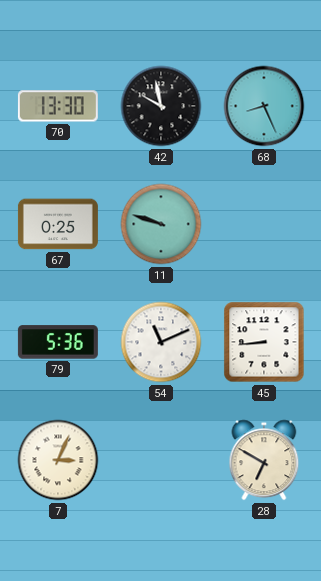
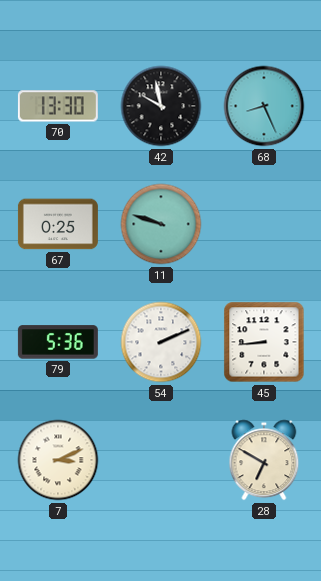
54: 11:11 -> 2:11 (161, 342)
7: 3:04 -> 3:11 (58, 460)
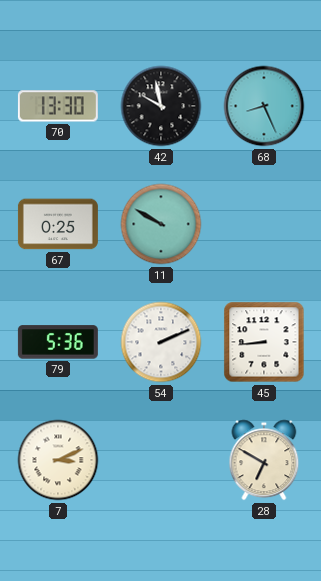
11: 9:48 -> 9:50 (161, 224)
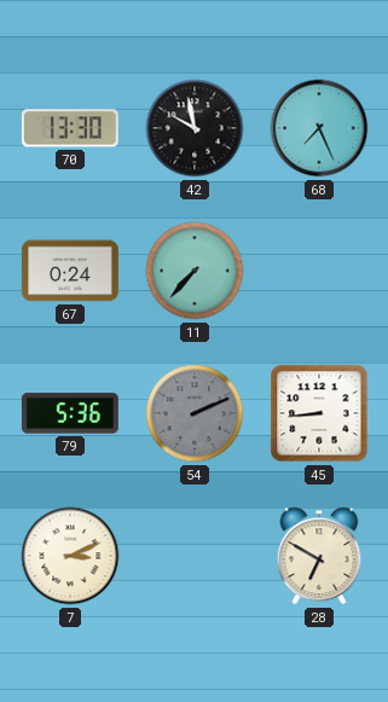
68: 8:26 -> 7:26 (319, 128)
67: 0:25 -> 0:24 (70, 271)
11: 9:50 -> 7:37 (195, 271)
54 dial: white -> grey (195, 413)
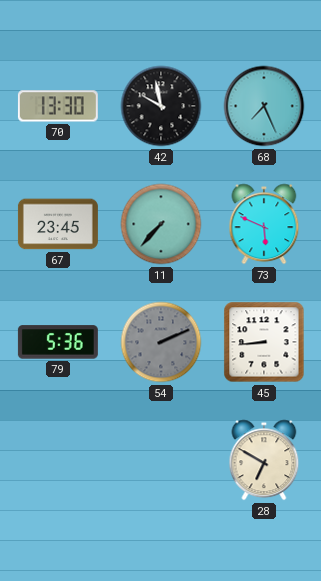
67: 0:24 -> 23:45 (58, 224)
73: none -> 5:49 (264, 224)
7: 3:11 -> none (70, 556)
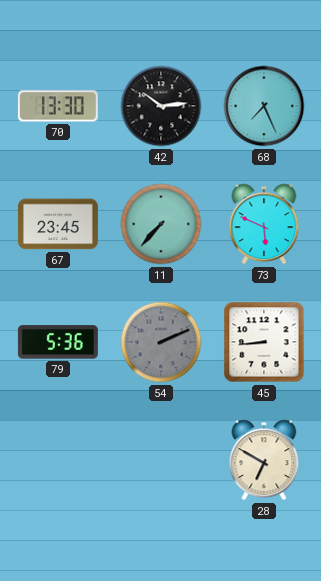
42: 9:58 -> 10:14 (161, 106)
